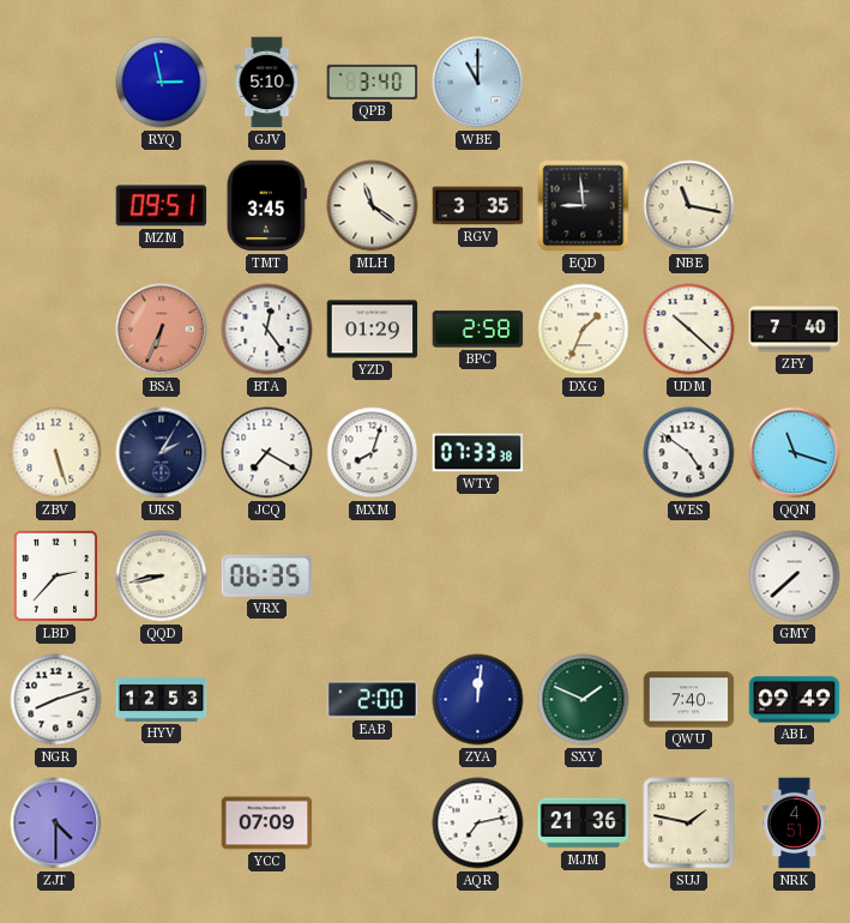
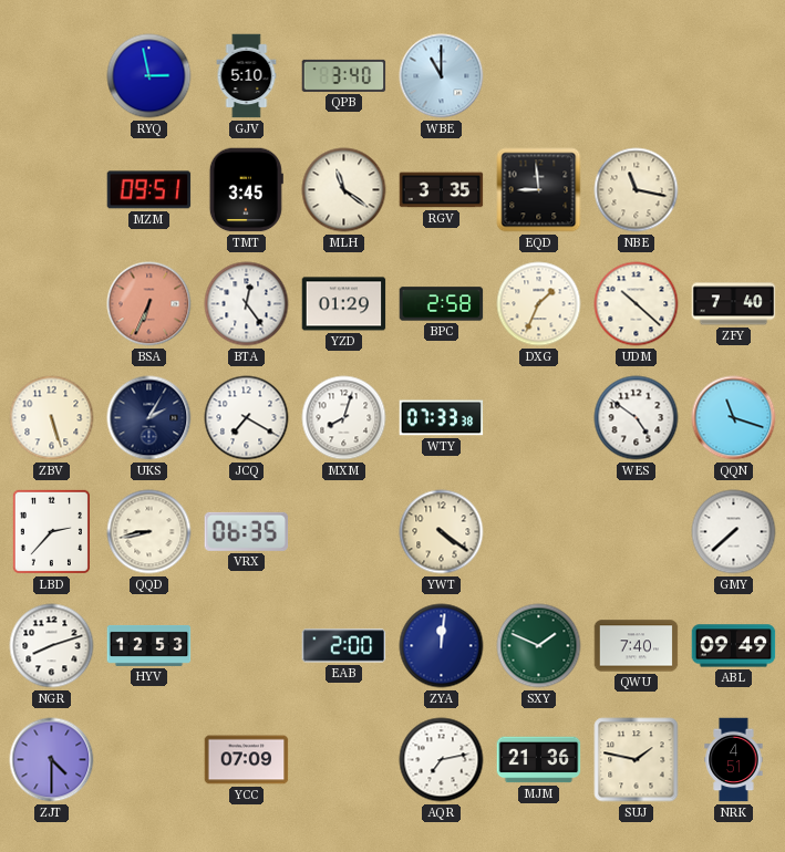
YWT: none -> 4:21 (442, 532)
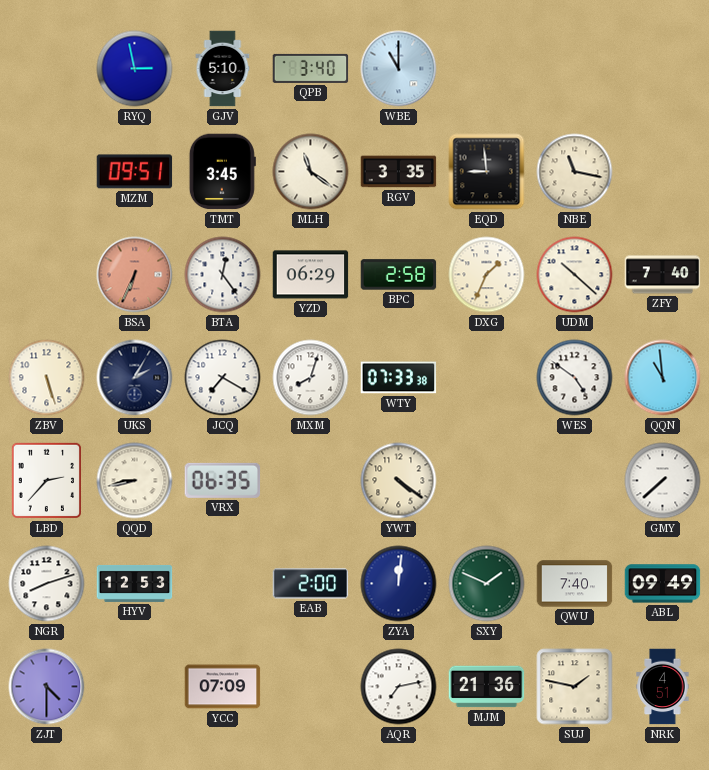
YZD: 01:29 -> 06:29 (311, 275)
QQN: 11:18 -> 10:59 (663, 378)
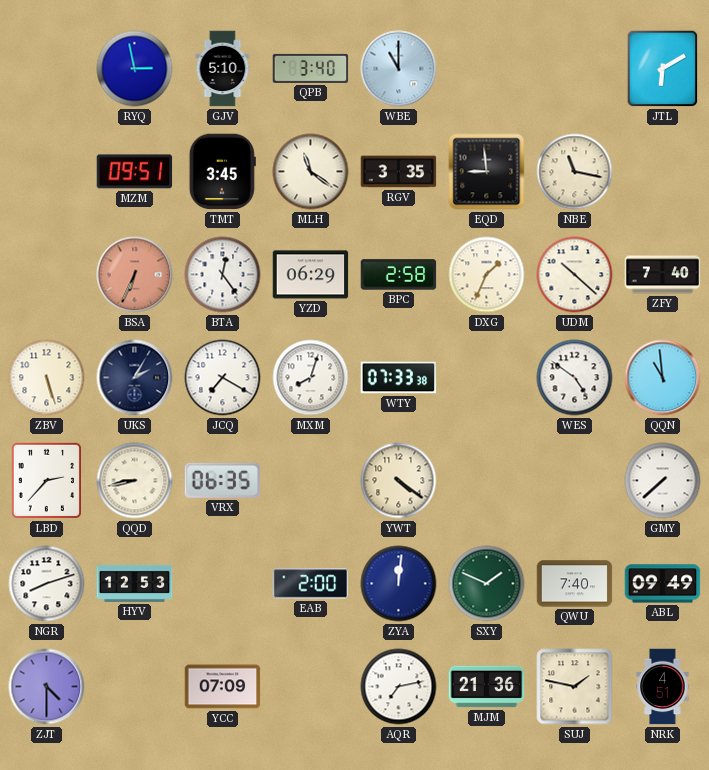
JTL: none -> 6:10 (663, 69)
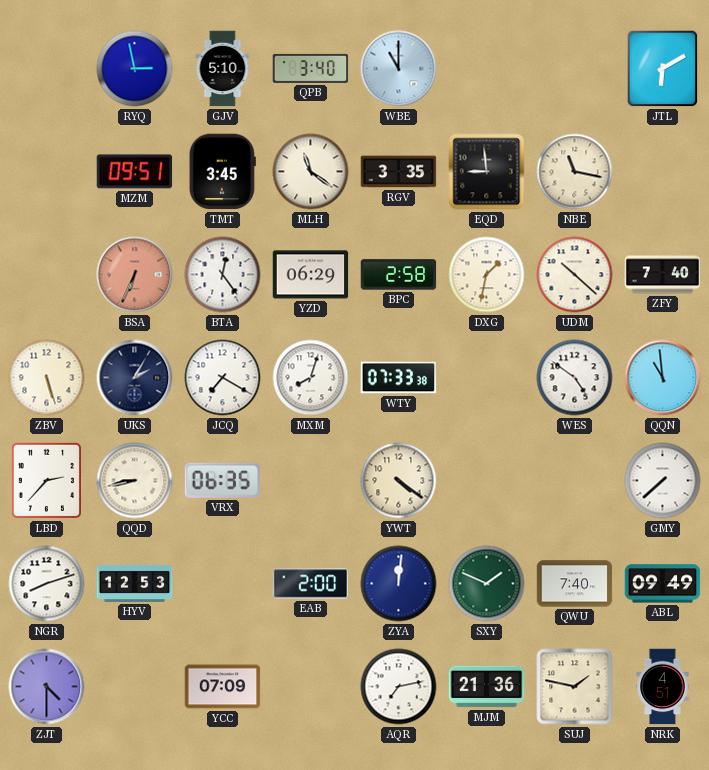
DXG: 1:34 -> 1:32 (487, 275)
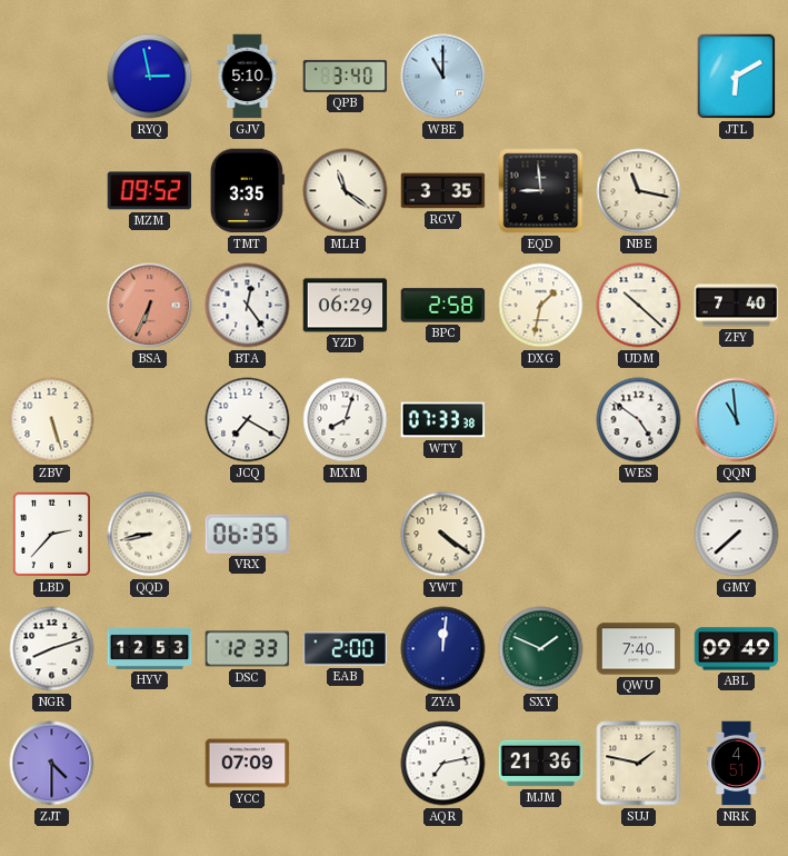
MZM: 09:51 -> 09:52 (150, 191)
TMT: 3:45 -> 3:35 (247, 191)
UKS: 2:05 -> none (135, 378)
DSC: none -> 12:33 (248, 649)
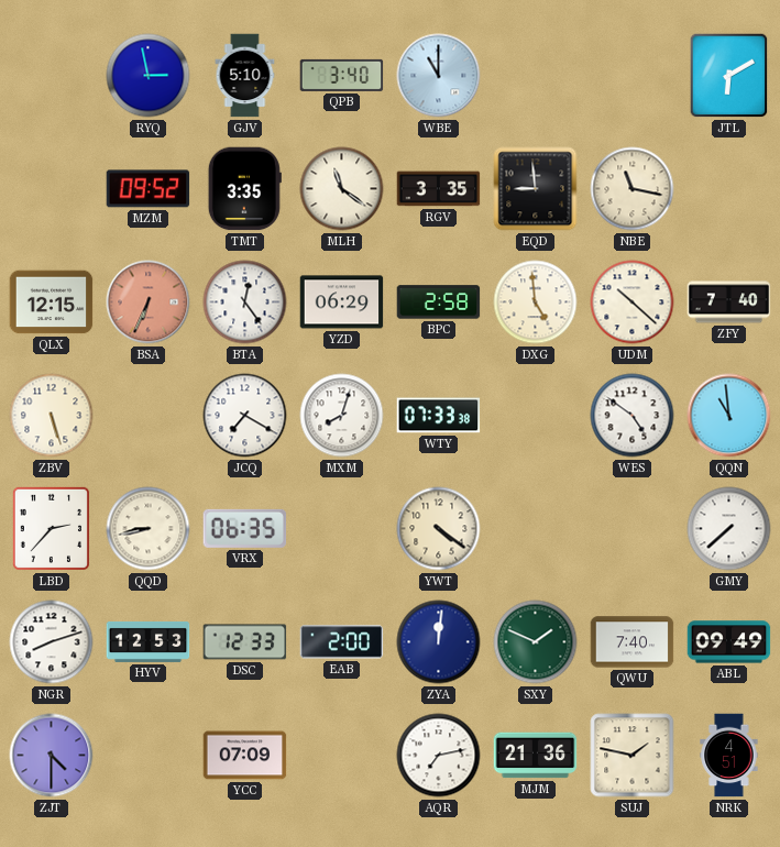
QLX: none -> 12:15 (52, 302)
DXG: 1:32 -> 4:59 (536, 302)
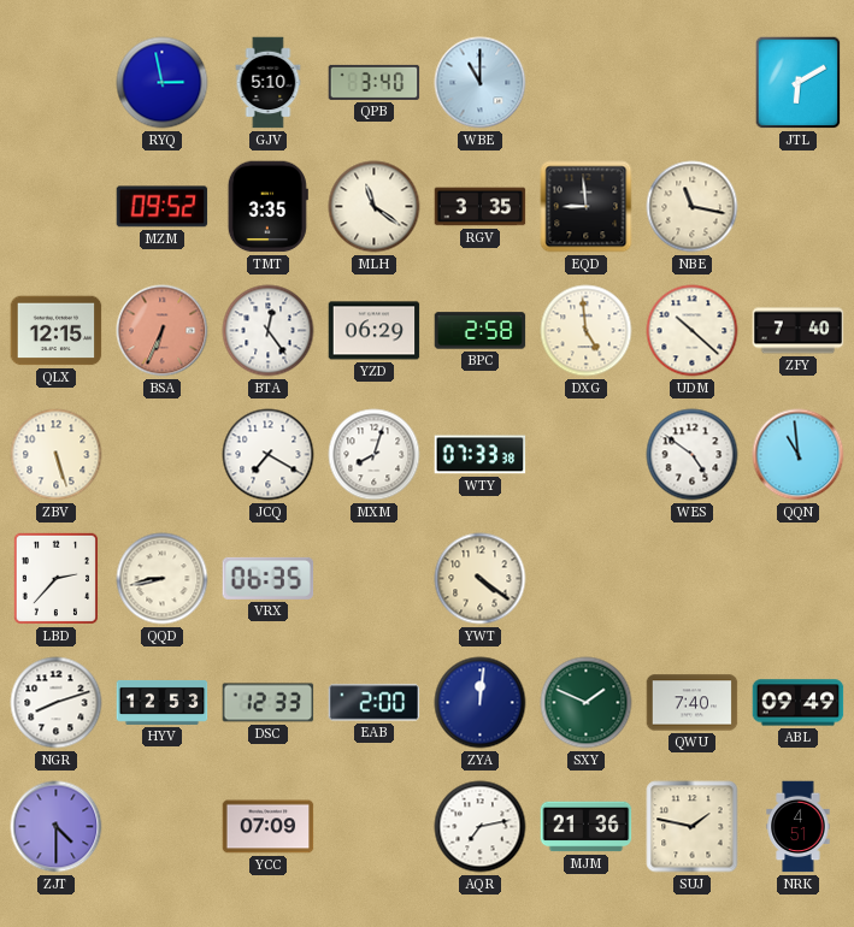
GMY: 7:38 -> none (729, 529)
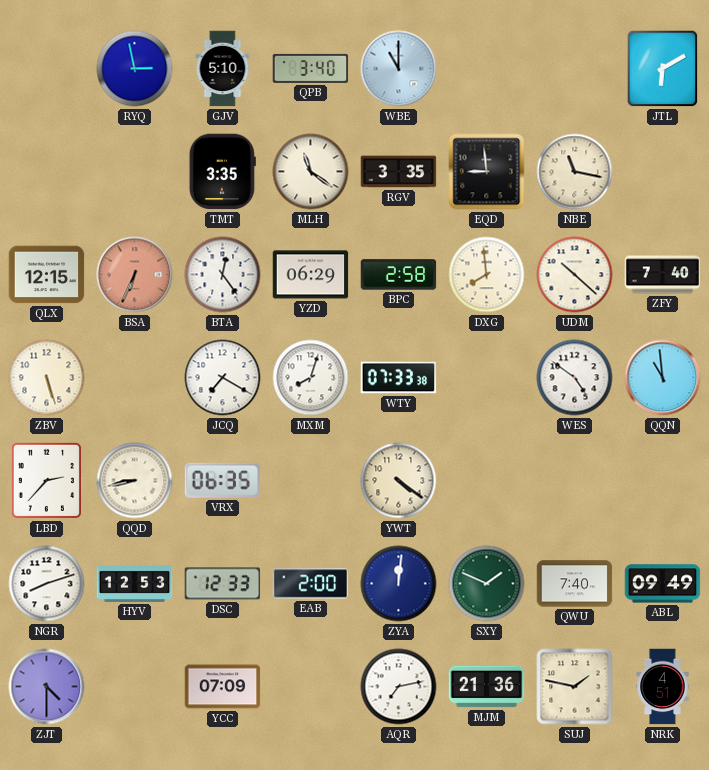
MZM: 09:52 -> none (163, 207)
DXG: 4:59 -> 7:59 (487, 275)
